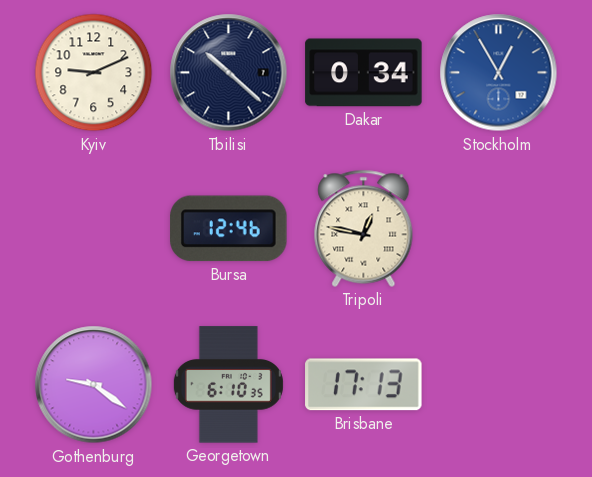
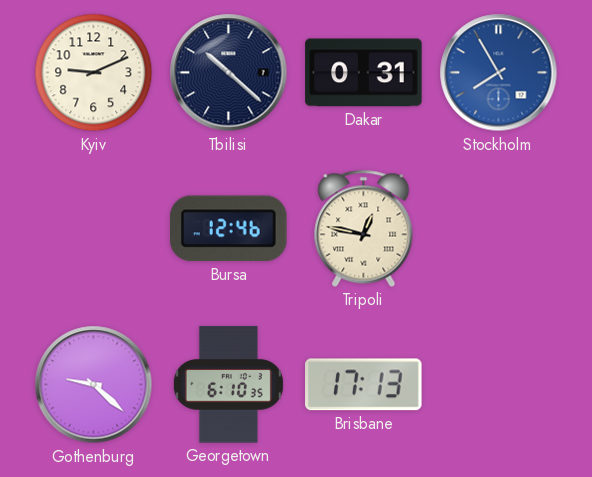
Dakar: 0:34 -> 0:31 (364, 73)
Stockholm: 12:55 -> 7:55 (499, 73)
Gothenburg: 9:21 -> 9:22 (94, 385)
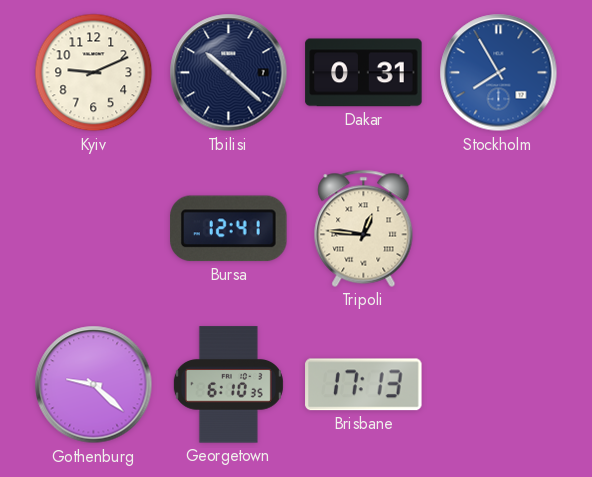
Bursa: 12:46 -> 12:41 (229, 229)
Tripoli: 12:47 -> 12:46 (364, 228)
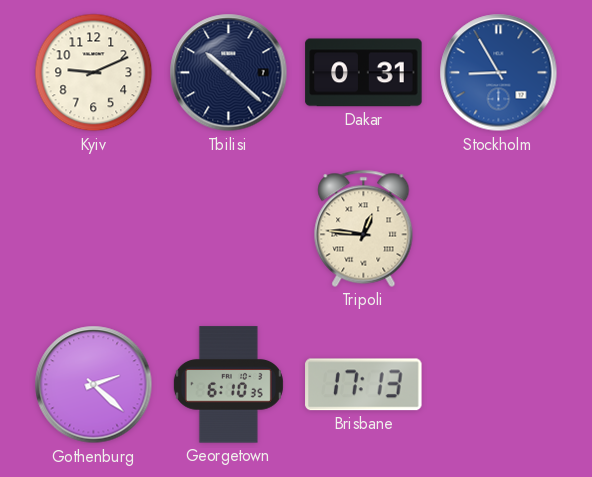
Stockholm: 7:55 -> 8:55 (499, 73)
Bursa: 12:41 -> none (229, 229)
Gothenburg: 9:22 -> 2:22 (94, 385)
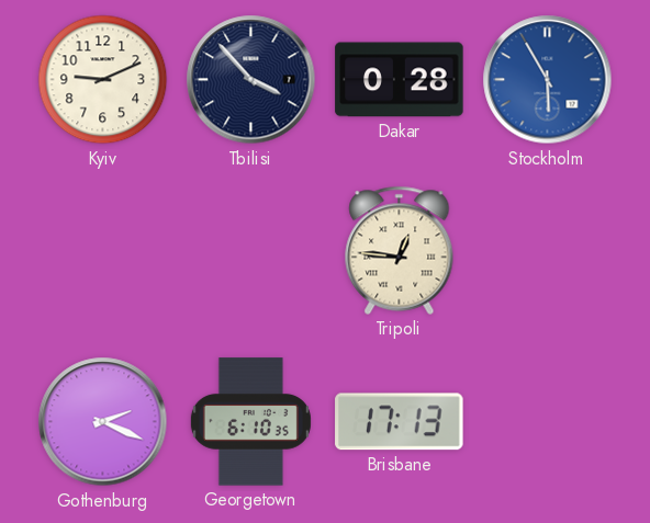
Tbilisi: 10:22 -> 3:53 (251, 80)
Dakar: 0:31 -> 0:28 (400, 80)
Stockholm: 8:55 -> 5:55 (548, 80)
Gothenburg: 2:22 -> 2:19 (103, 422)
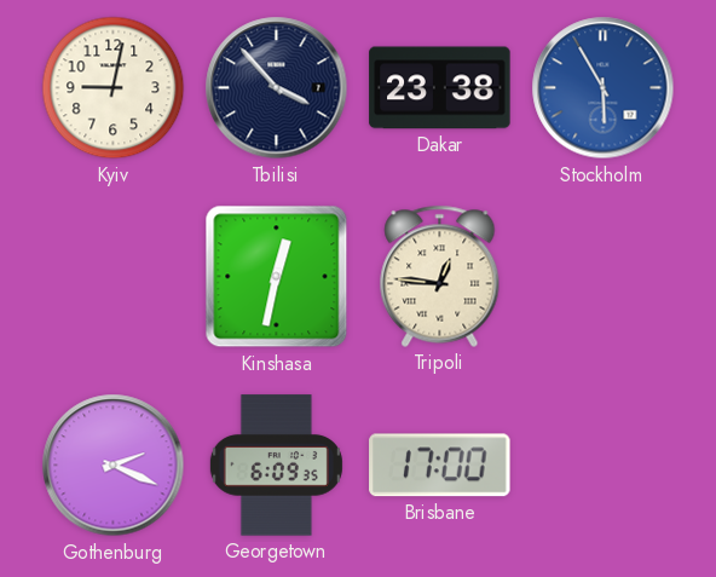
Kyiv: 9:11 -> 9:02 (114, 88)
Dakar: 0:28 -> 23:38 (440, 88)
Kinshasa: none -> 12:32 (277, 277)
Georgetown: 6:10 -> 6:09 (276, 466)
Brisbane: 17:13 -> 17:00 (440, 466)
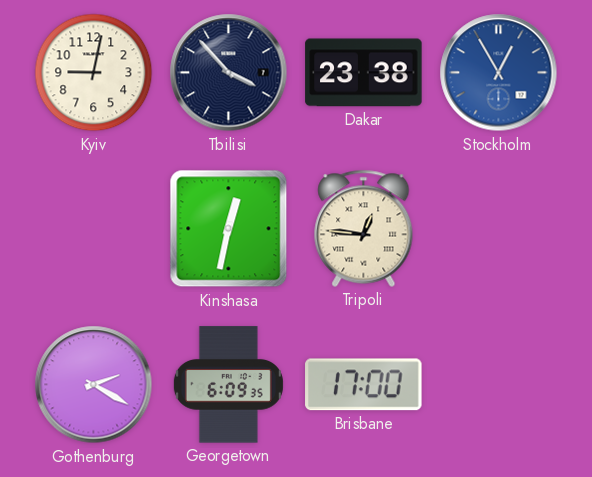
Stockholm: 5:55 -> 12:55 (499, 73)
Gothenburg: 2:19 -> 2:20 (94, 385)
